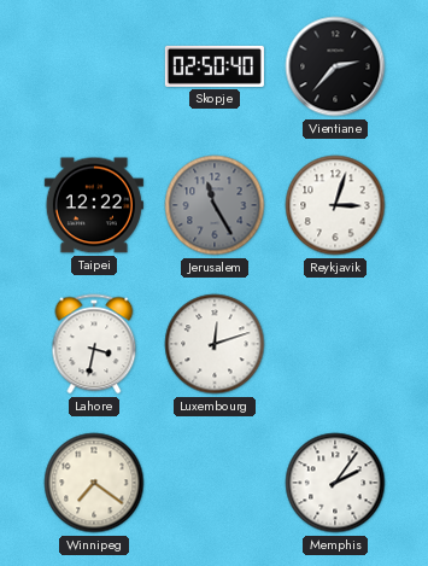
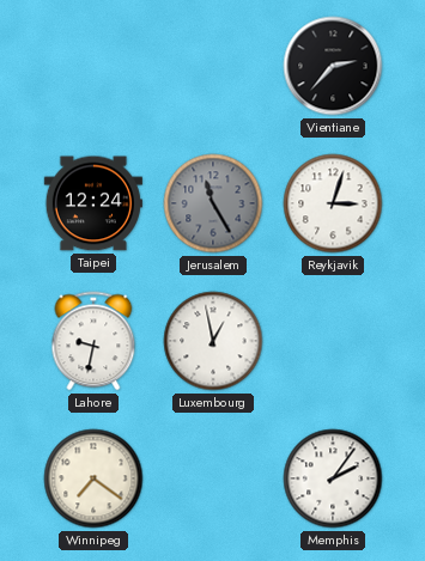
Skopje: 02:50 -> none (215, 66)
Taipei: 12:22 -> 12:24 (93, 203)
Lahore: 3:32 -> 9:32 (93, 341)
Luxembourg: 12:12 -> 12:58 (213, 341)
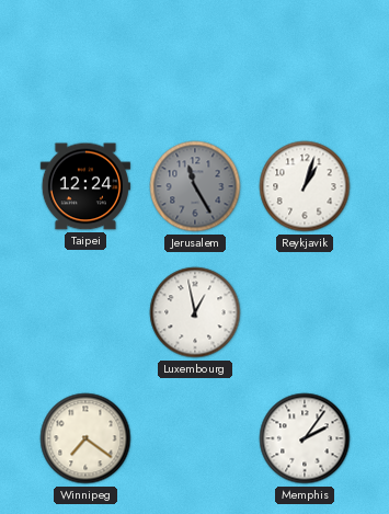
Vientiane: 2:37 -> none (333, 66)
Reykjavik: 3:03 -> 1:03 (305, 186)
Lahore: 9:32 -> none (93, 341)
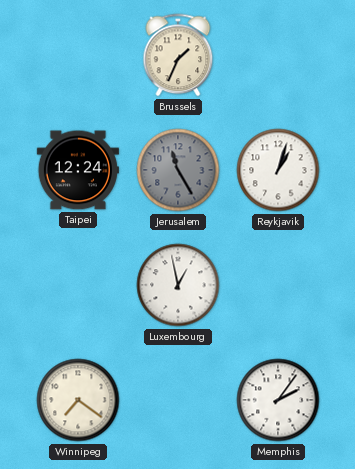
Brussels: none -> 1:34 (178, 55)
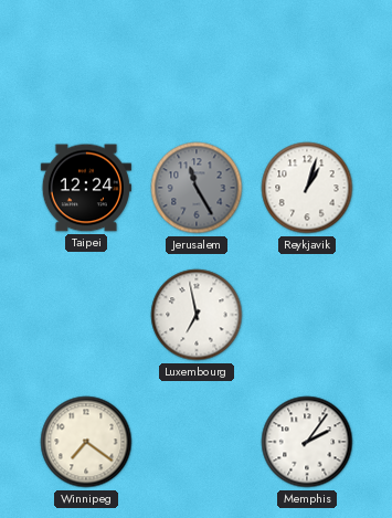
Brussels: 1:34 -> none (178, 55)
Luxembourg: 12:58 -> 6:58 (197, 315)
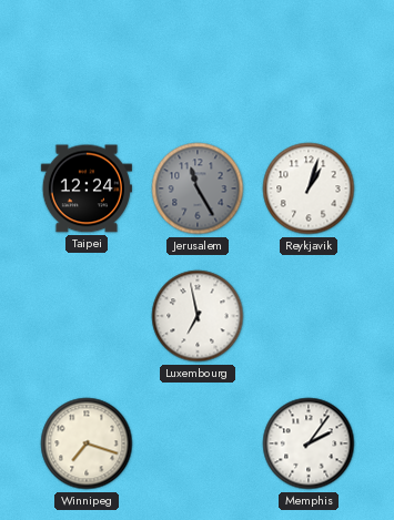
Winnipeg: 7:21 -> 7:18 (87, 443)
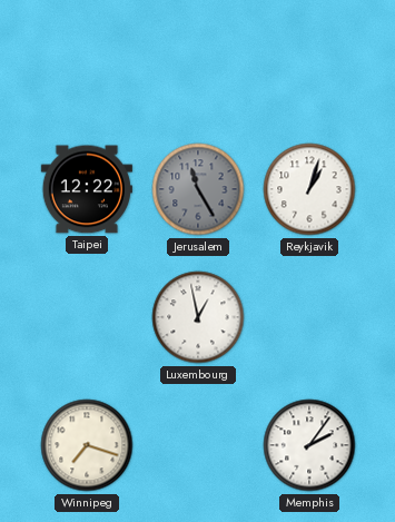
Taipei: 12:24 -> 12:22 (87, 189)
Luxembourg: 6:58 -> 12:58 (198, 317)
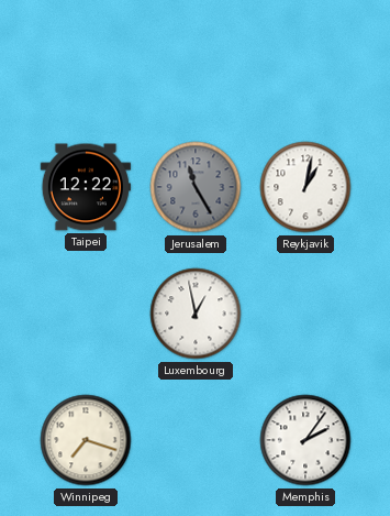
Reykjavik: 1:03 -> 1:02 (305, 187)
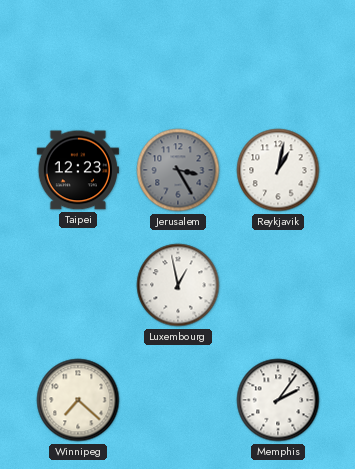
Taipei: 12:22 -> 12:23 (78, 170)
Jerusalem: 11:25 -> 3:25 (178, 170)
Winnipeg: 7:18 -> 7:22 (78, 400)
